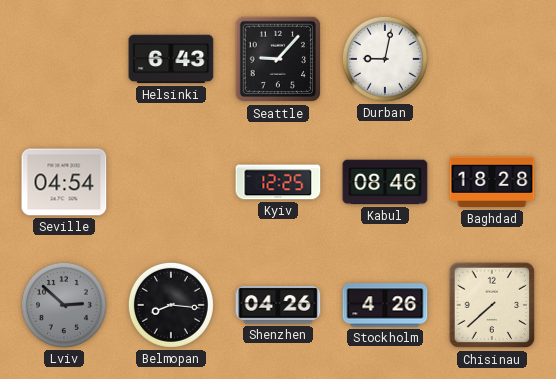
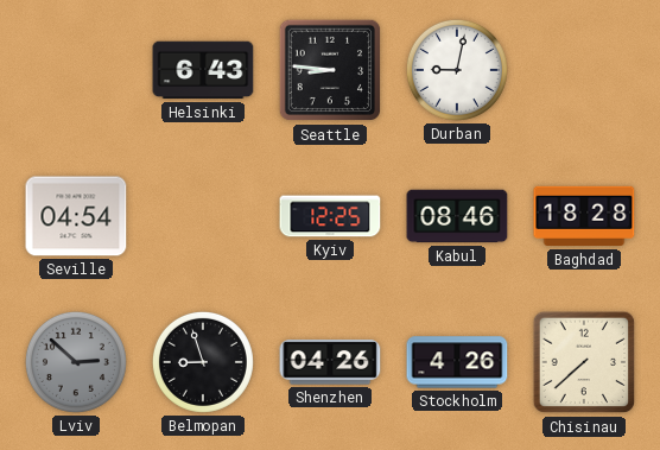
Seattle: 9:07 -> 8:46 (330, 70)
Belmopan: 8:16 -> 8:57 (203, 362)
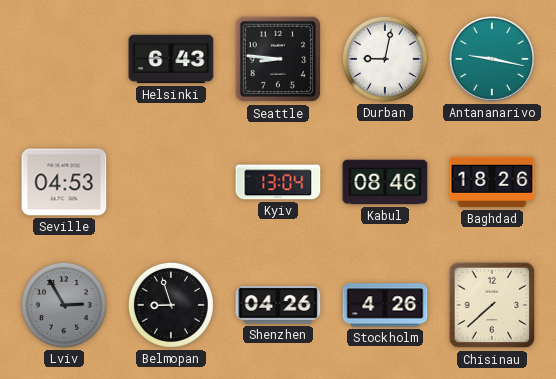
Antananarivo: none -> 9:17 (492, 59)
Seville: 04:54 -> 04:53 (64, 182)
Kyiv: 12:25 -> 13:04 (278, 182)
Baghdad: 18:28 -> 18:26 (492, 182)
Lviv: 2:52 -> 2:55 (64, 305)
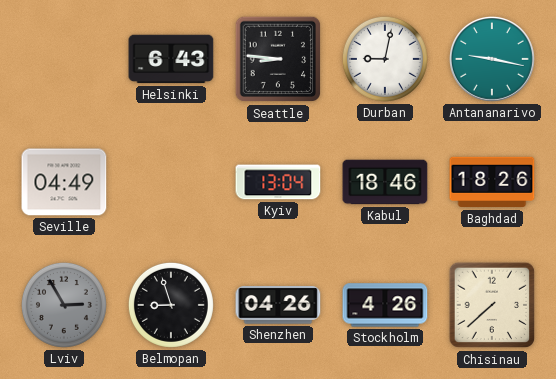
Seville: 04:53 -> 04:49 (64, 182)
Kabul: 08:46 -> 18:46 (385, 182)
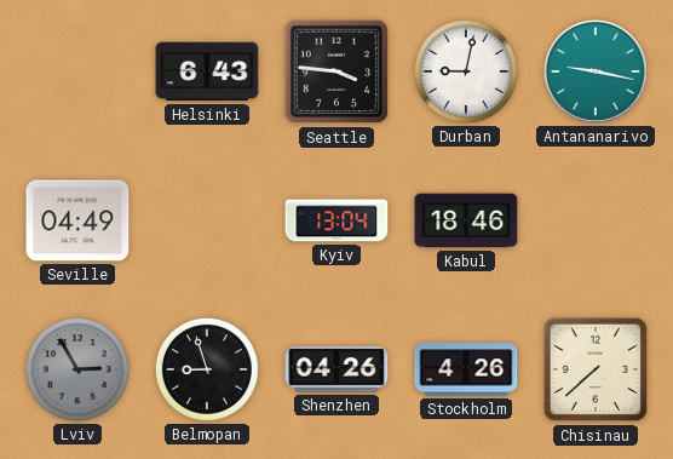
Seattle: 8:46 -> 3:46 (336, 71)
Baghdad: 18:26 -> none (492, 182)
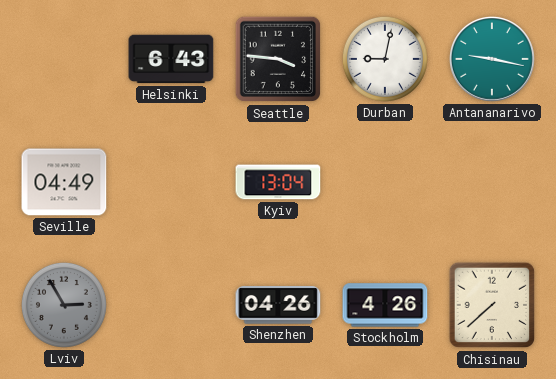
Kabul: 18:46 -> none (466, 220)
Belmopan: 8:57 -> none (207, 369)
